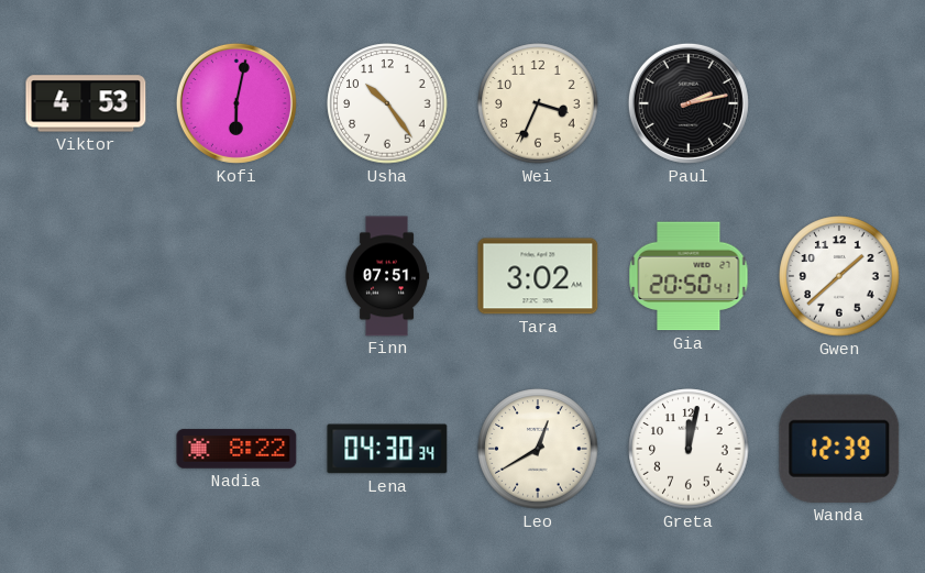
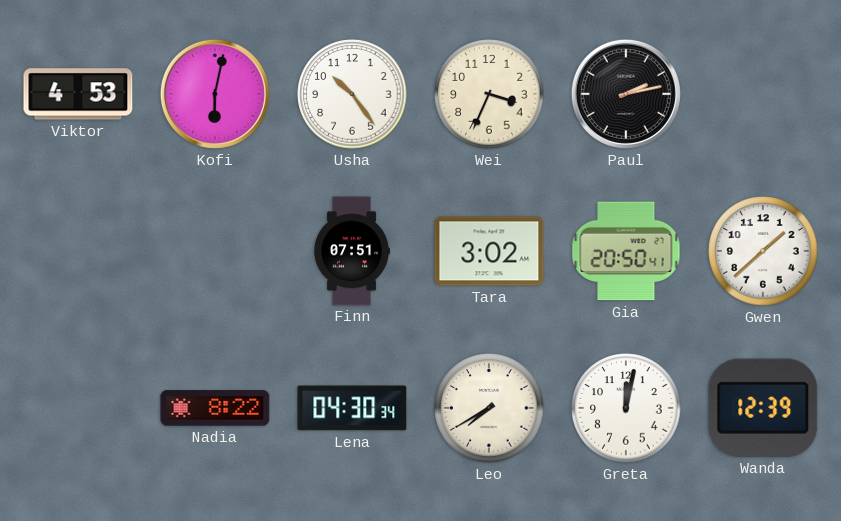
Leo: 12:40 -> 7:40 (489, 408)
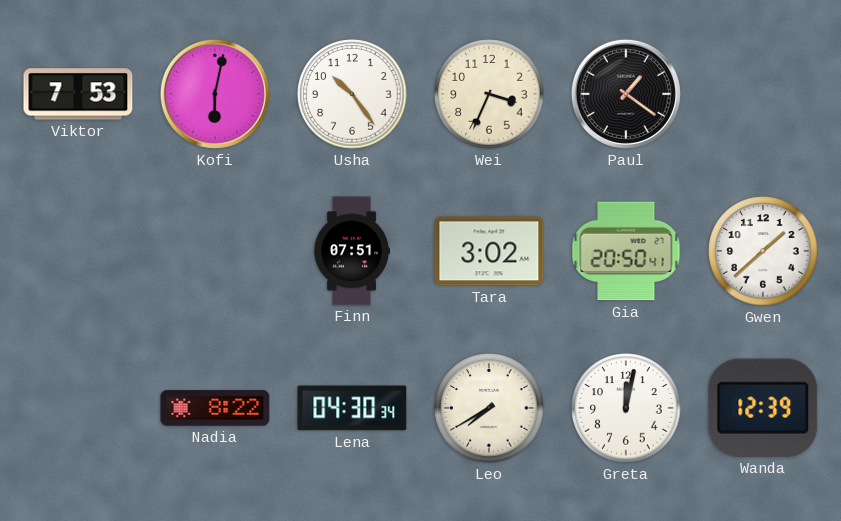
Viktor: 4:53 -> 7:53 (78, 94)
Paul: 2:13 -> 1:21 (626, 94)
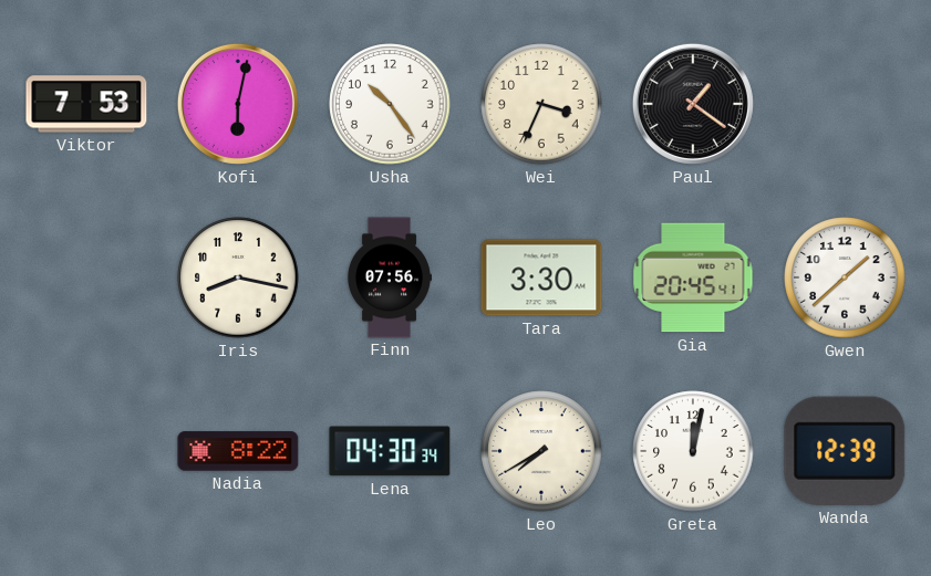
Iris: none -> 8:17 (238, 277)
Finn: 07:51 -> 07:56 (389, 277)
Tara: 3:02 -> 3:30 (541, 277)
Gia: 20:50 -> 20:45 (693, 277)
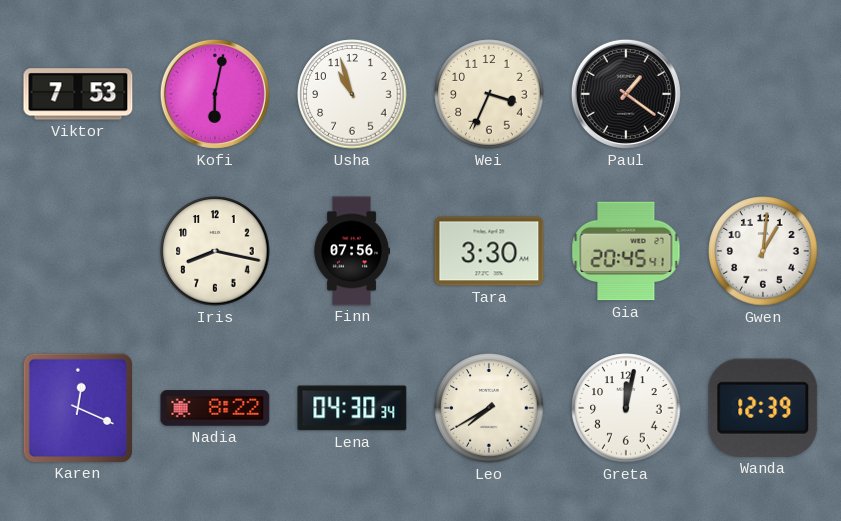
Usha: 10:24 -> 10:57 (352, 94)
Gwen: 1:38 -> 1:01 (763, 251)
Karen: none -> 12:19 (77, 407)
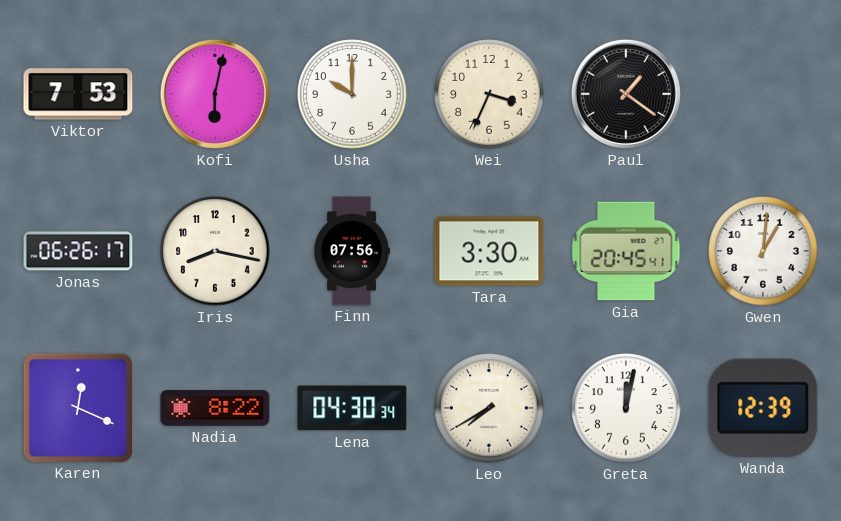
Usha: 10:57 -> 10:00 (352, 94)
Jonas: none -> 06:26 (78, 251)
